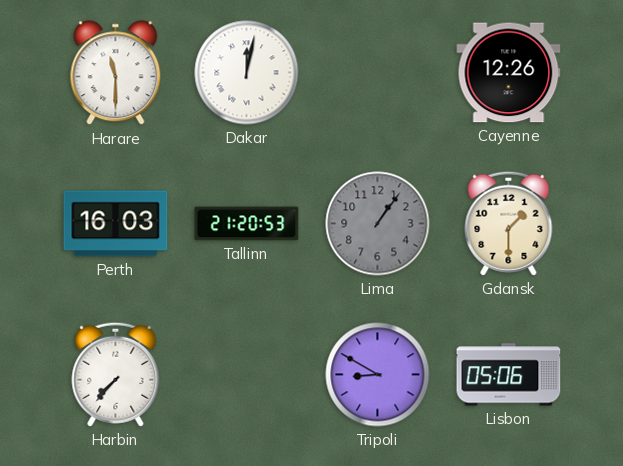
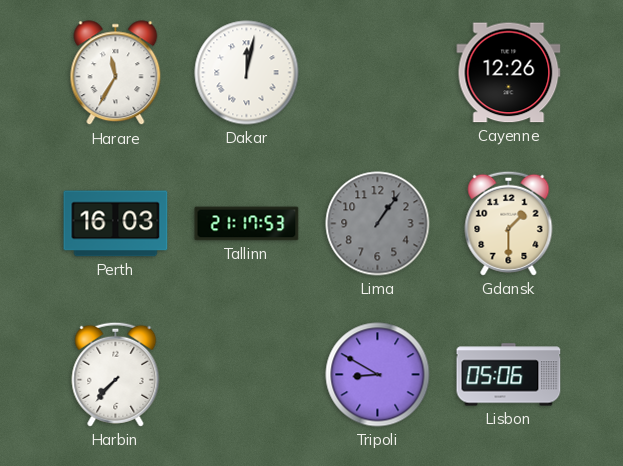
Harare: 11:30 -> 11:35 (116, 73)
Tallinn: 21:20 -> 21:17 (247, 224)
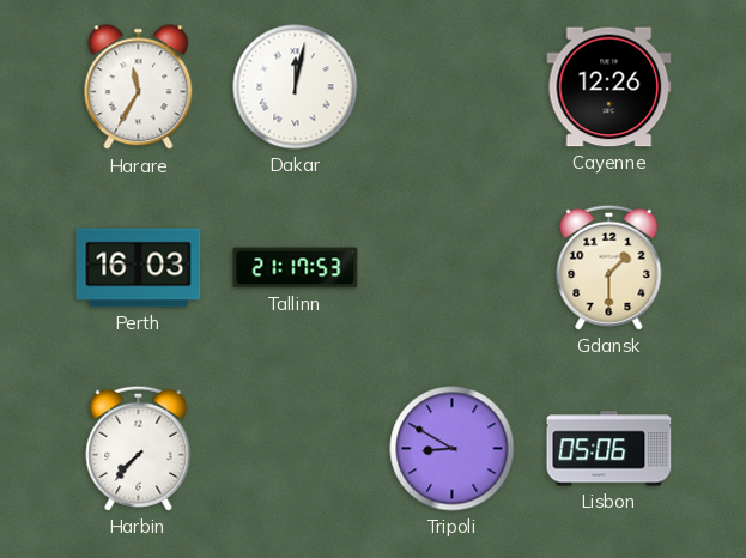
Lima: 1:06 -> none (378, 224)
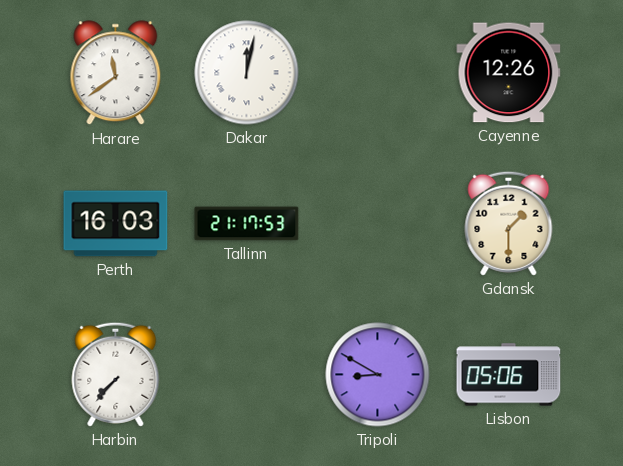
Harare: 11:35 -> 11:39 (116, 73)
